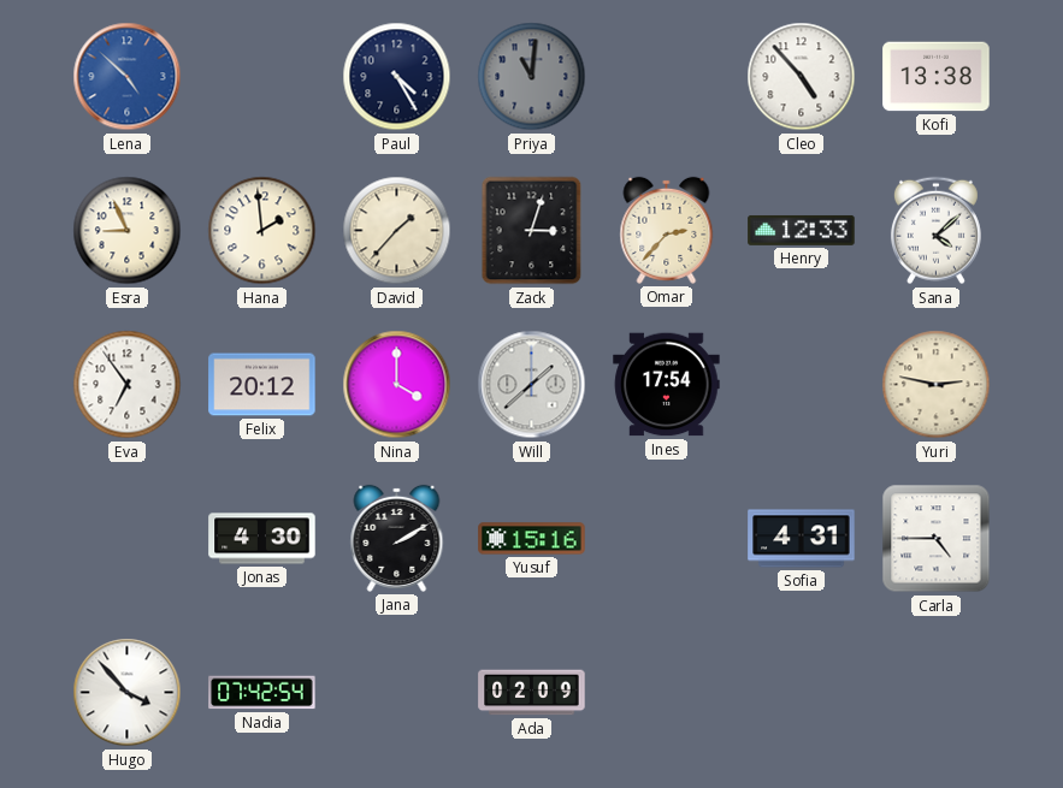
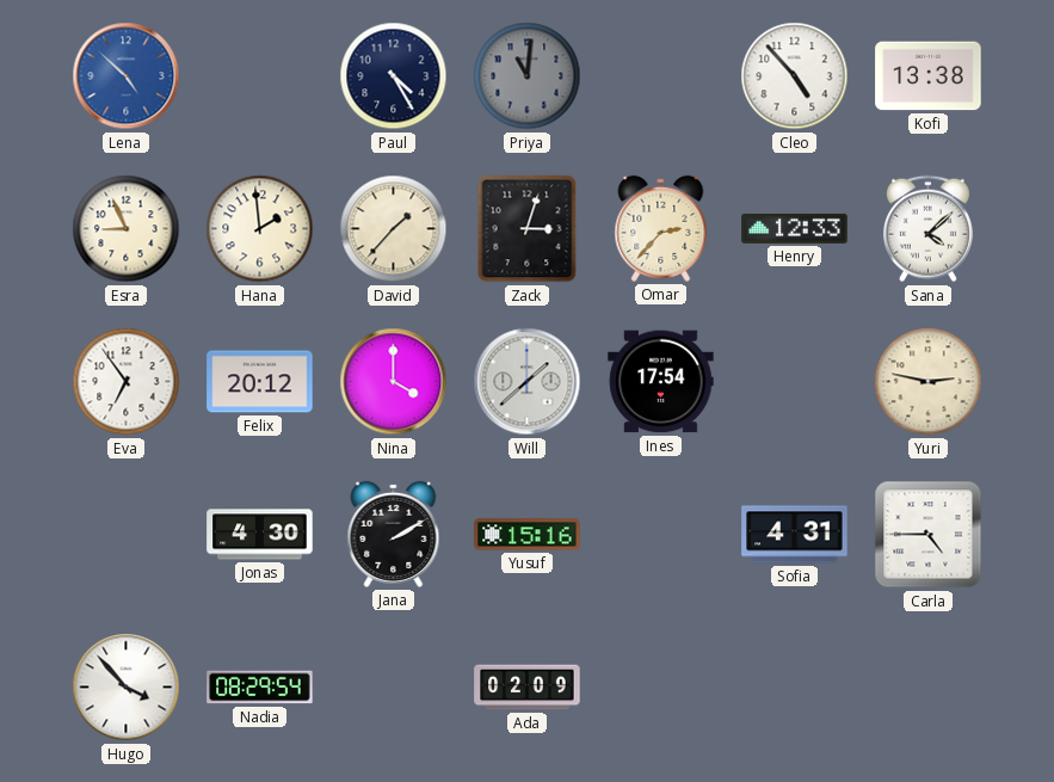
Nadia: 07:42 -> 08:29 (260, 688)
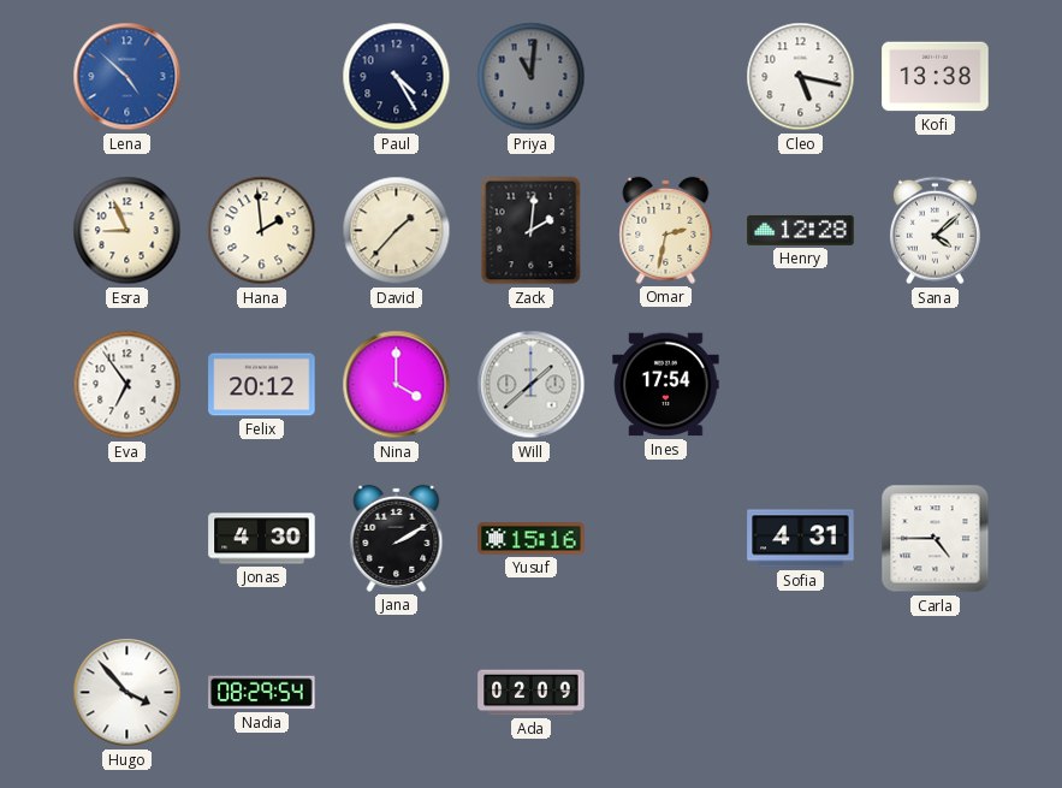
Cleo: 4:53 -> 5:17 (801, 77)
Zack: 3:03 -> 2:01 (532, 231)
Omar: 2:37 -> 2:32 (666, 230)
Henry: 12:33 -> 12:28 (801, 230)
Yuri: 2:47 -> none (929, 382)
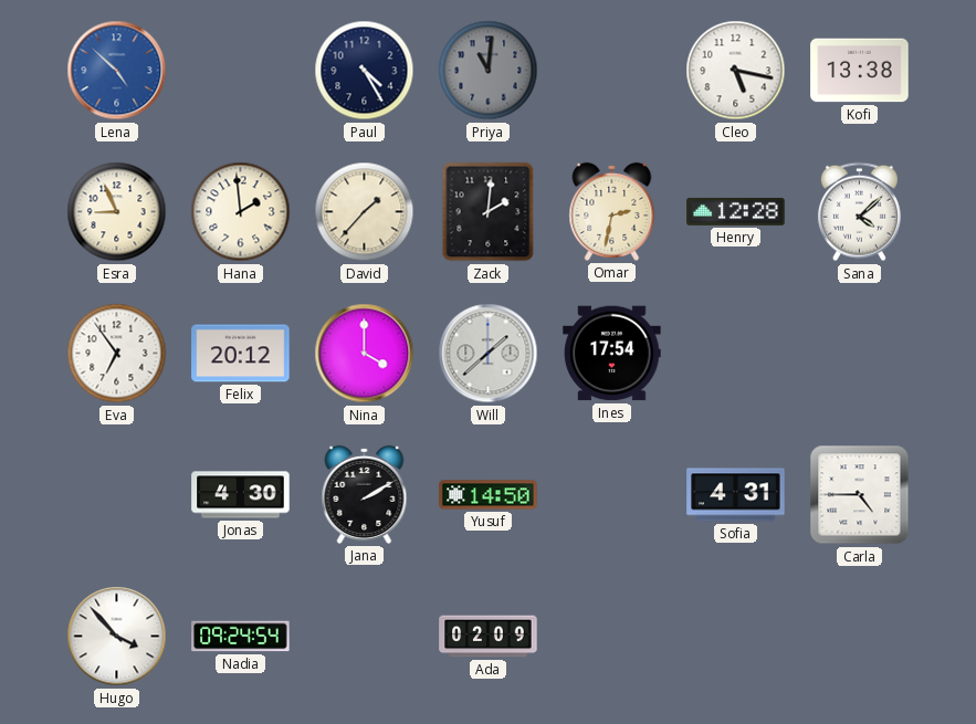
Yusuf: 15:16 -> 14:50 (489, 495)
Nadia: 08:29 -> 09:24 (241, 637)
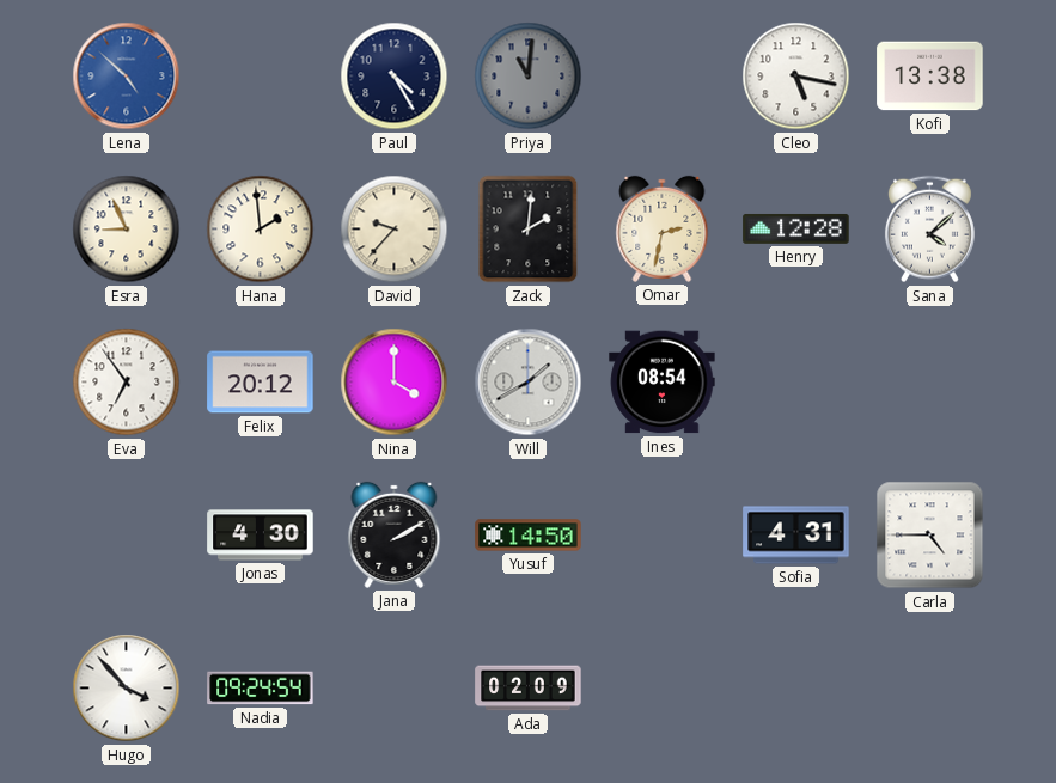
David: 1:37 -> 9:37 (395, 230)
Will: 1:38 -> 1:40 (529, 383)
Ines: 17:54 -> 08:54 (663, 383)
